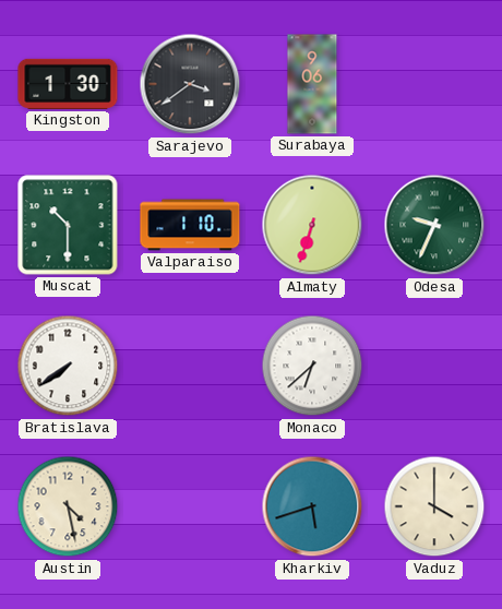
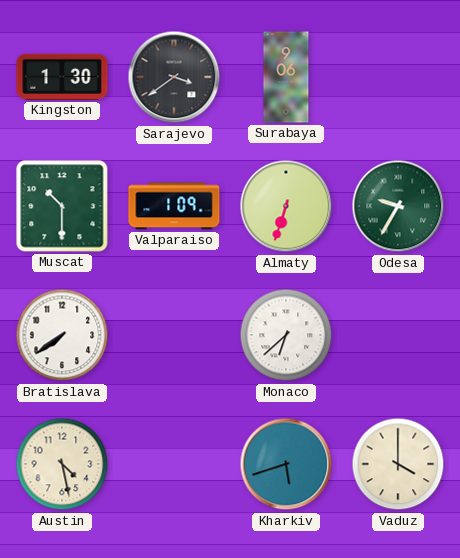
Valparaiso: 1:10 -> 1:09 (174, 206)
Odesa: 9:34 -> 9:35 (398, 206)
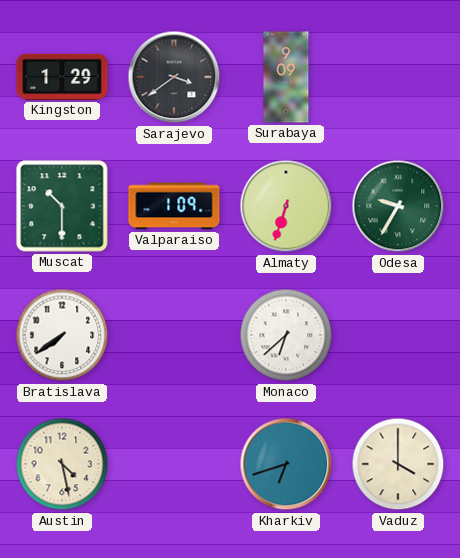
Kingston: 1:30 -> 1:29 (62, 77)
Surabaya: 9:06 -> 9:09 (286, 77)
Kharkiv: 5:42 -> 6:42 (286, 464)
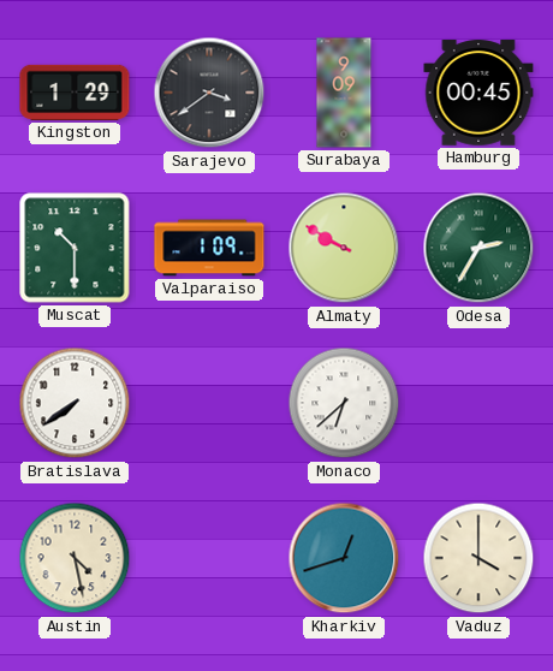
Hamburg: none -> 00:45 (478, 93)
Almaty: 6:33 -> 9:50 (344, 248)
Odesa: 9:35 -> 2:35 (478, 248)
Kharkiv: 6:42 -> 12:42 (344, 558)
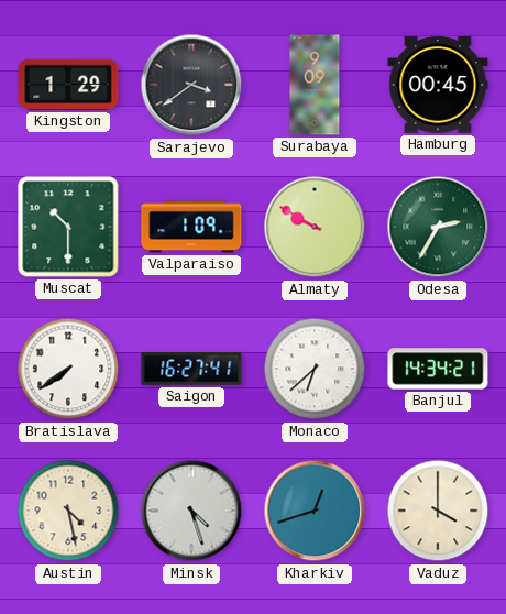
Saigon: none -> 16:27 (191, 369)
Banjul: none -> 14:34 (438, 369)
Minsk: none -> 4:27 (191, 511)
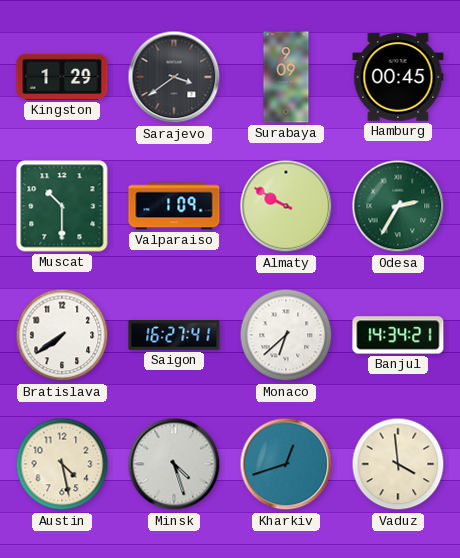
Vaduz: 4:00 -> 3:59 (398, 464)
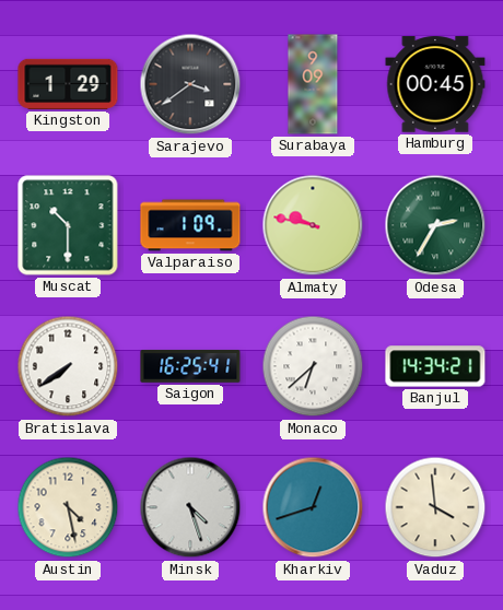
Almaty: 9:50 -> 9:47 (313, 225)
Saigon: 16:27 -> 16:25 (190, 366)
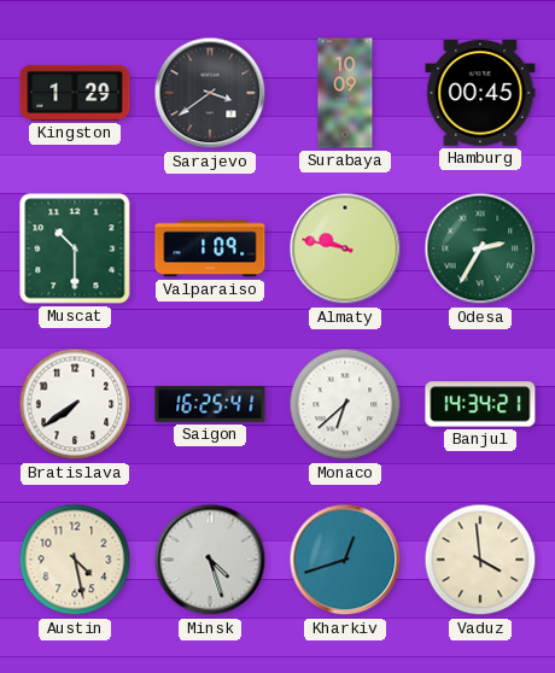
Surabaya: 9:09 -> 10:09 (345, 93)
